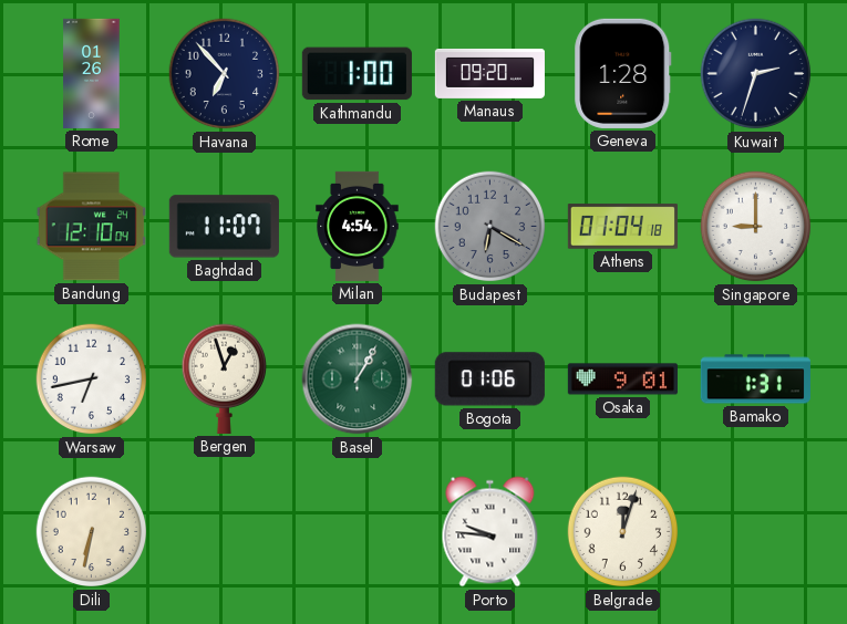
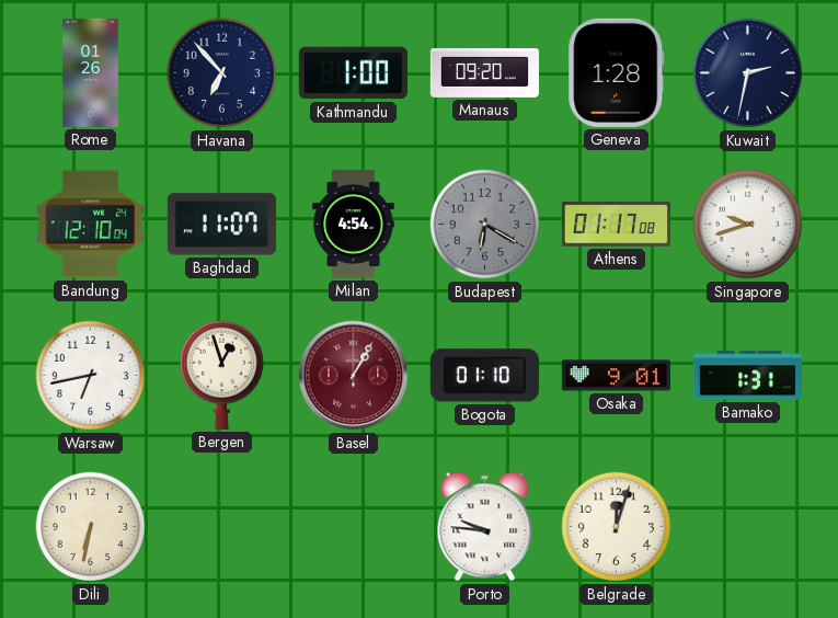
Kuwait: 2:33 -> 2:32 (748, 73)
Athens: 01:04 -> 01:17 (616, 225)
Singapore: 9:00 -> 9:42 (748, 225)
Basel dial: green -> burgundy (354, 376)
Bogota: 01:06 -> 01:10 (484, 376)
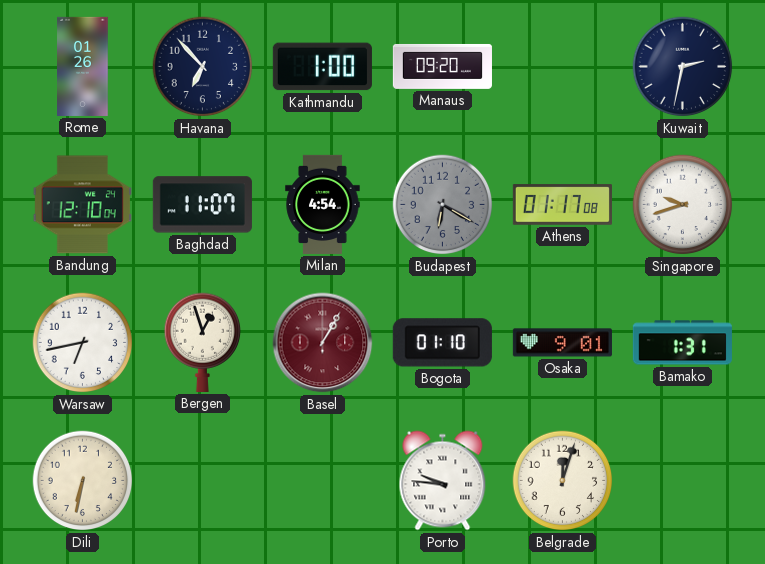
Geneva: 1:28 -> none (617, 72)
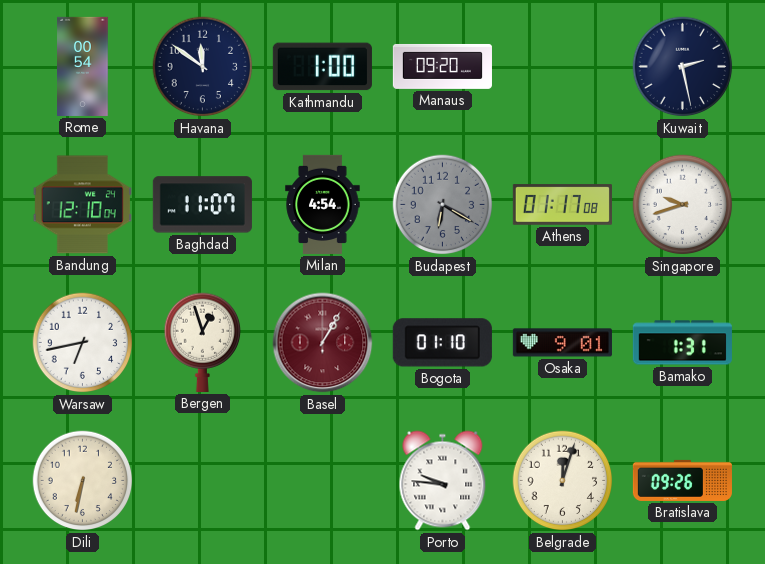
Rome: 01:26 -> 00:54 (83, 66)
Havana: 6:53 -> 11:51 (203, 67)
Kuwait: 2:32 -> 2:28 (683, 67)
Bratislava: none -> 09:26 (682, 480)
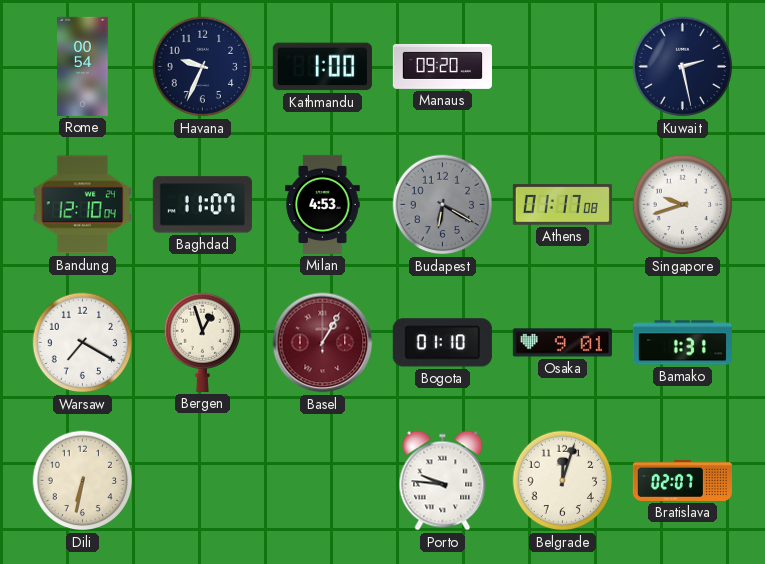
Havana: 11:51 -> 9:34 (203, 67)
Milan: 4:54 -> 4:53 (323, 204)
Warsaw: 6:43 -> 7:20 (83, 343)
Bratislava: 09:26 -> 02:07 (682, 480)
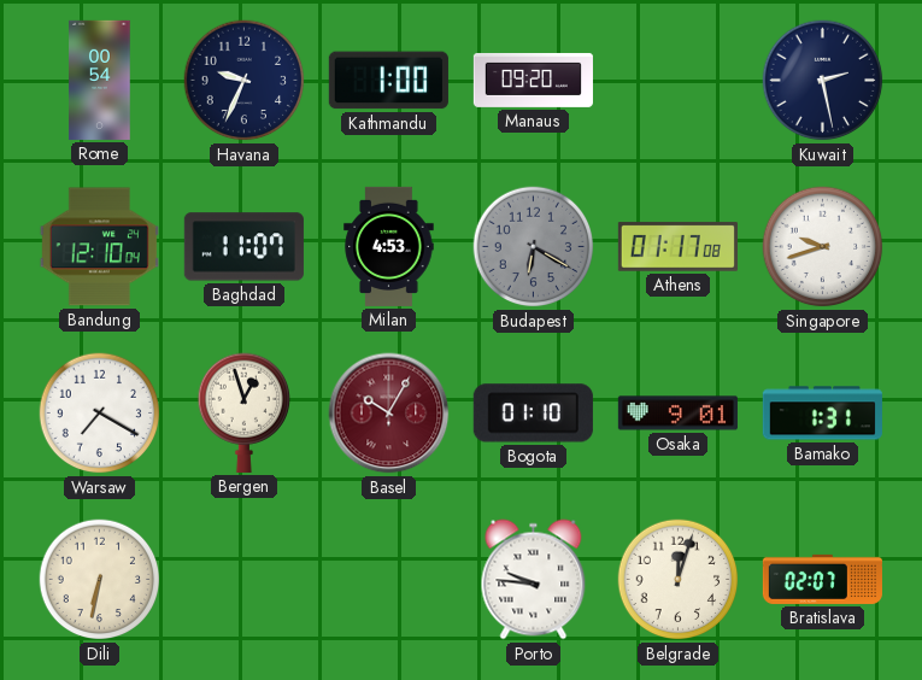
Basel: 1:05 -> 10:05 (389, 414)
